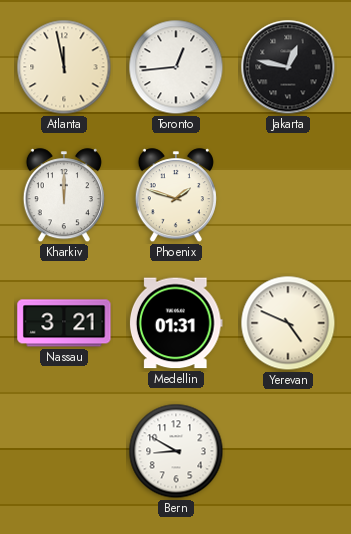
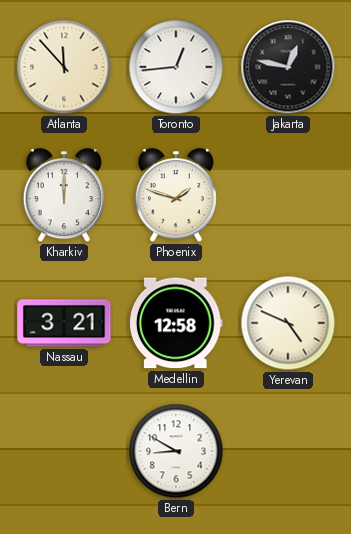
Atlanta: 11:58 -> 11:53 (64, 67)
Medellin: 01:31 -> 12:58 (176, 323)
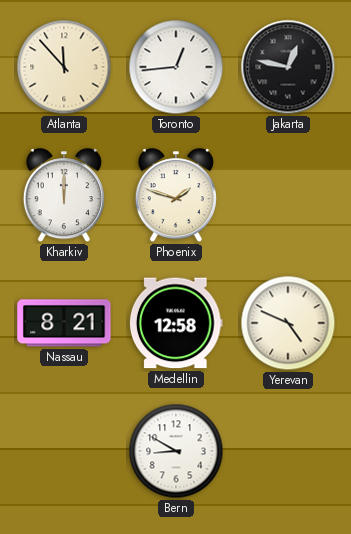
Nassau: 3:21 -> 8:21 (64, 323)
